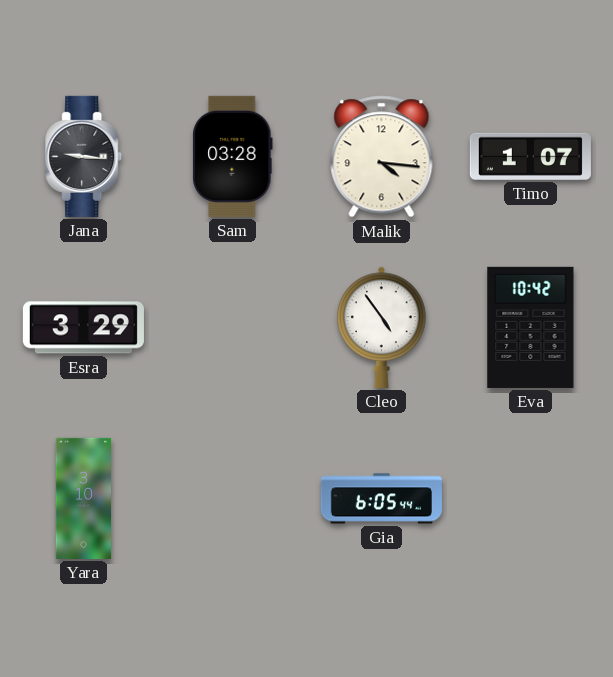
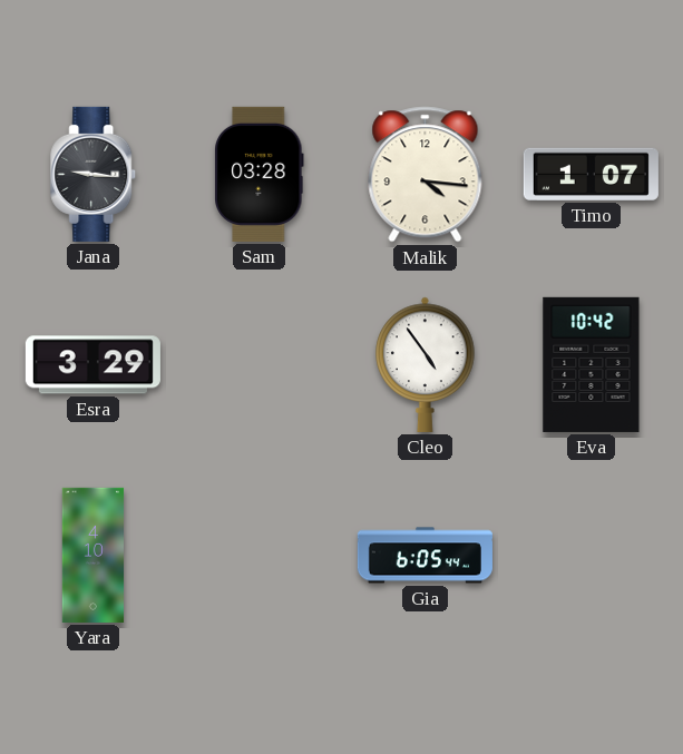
Yara: 3:10 -> 4:10 (94, 555)
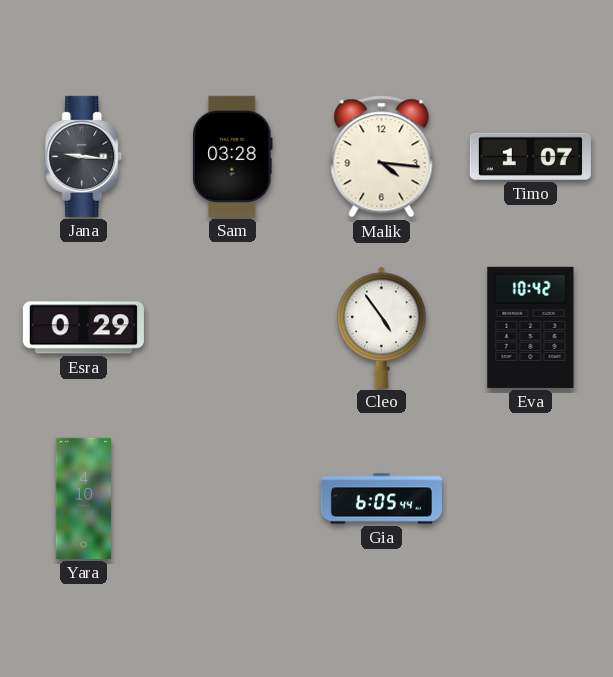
Esra: 3:29 -> 0:29 (83, 328)
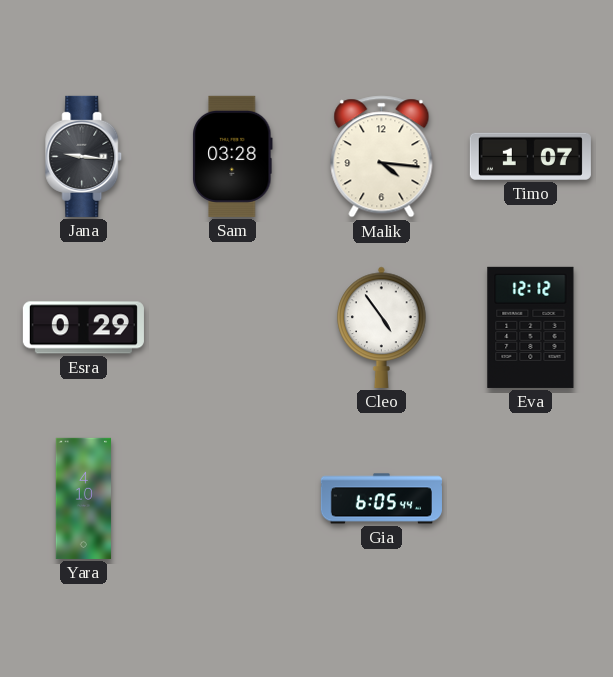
Eva: 10:42 -> 12:12 (531, 327)
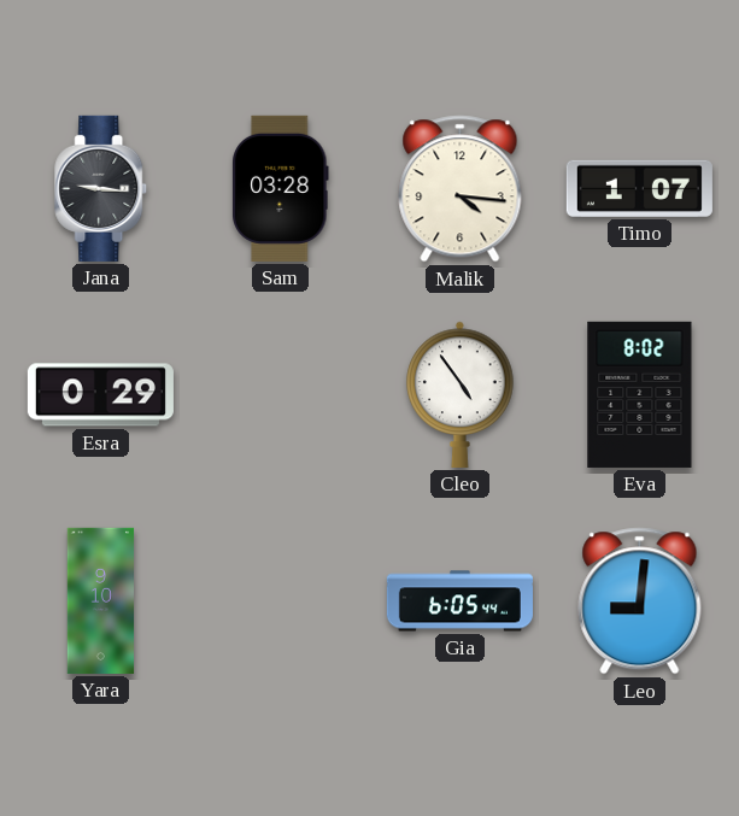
Eva: 12:12 -> 8:02 (640, 394)
Yara: 4:10 -> 9:10 (101, 600)
Leo: none -> 9:01 (640, 601)
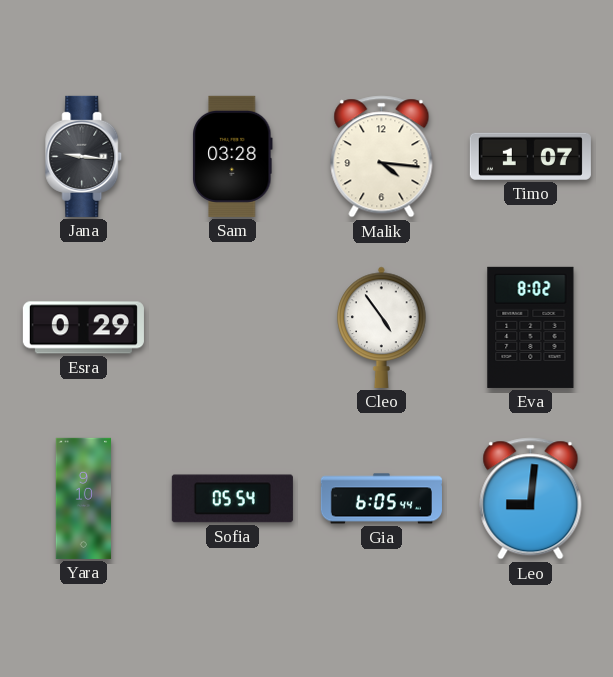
Sofia: none -> 05:54 (232, 499)
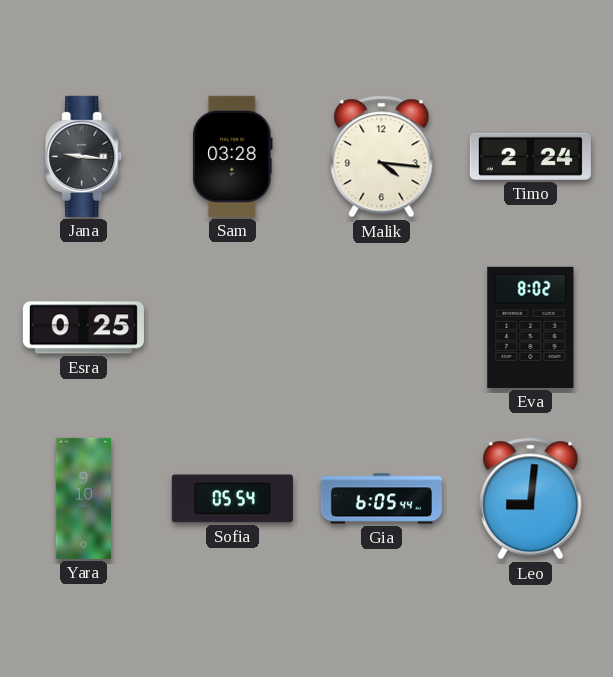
Timo: 1:07 -> 2:24 (530, 156)
Esra: 0:29 -> 0:25 (83, 328)
Cleo: 4:54 -> none (382, 327)
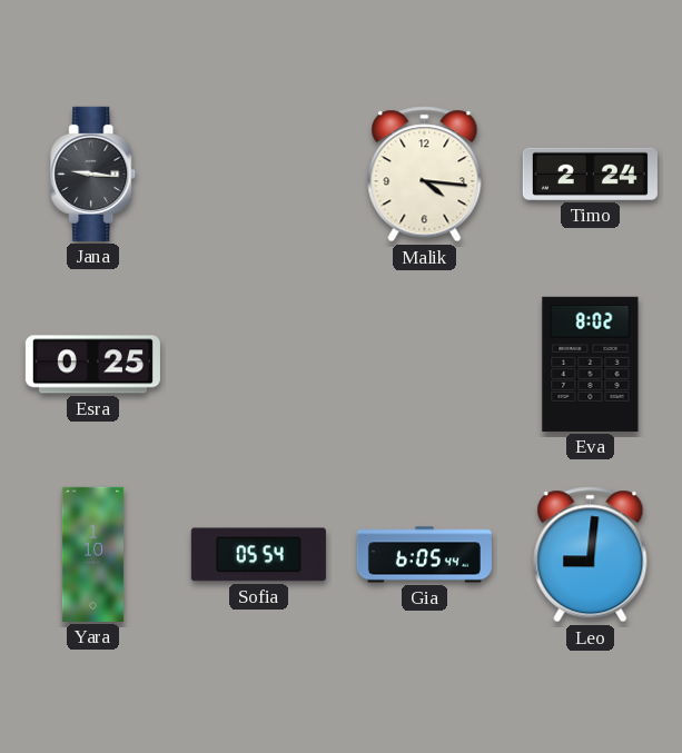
Sam: 03:28 -> none (233, 156)
Yara: 9:10 -> 1:10 (93, 554)
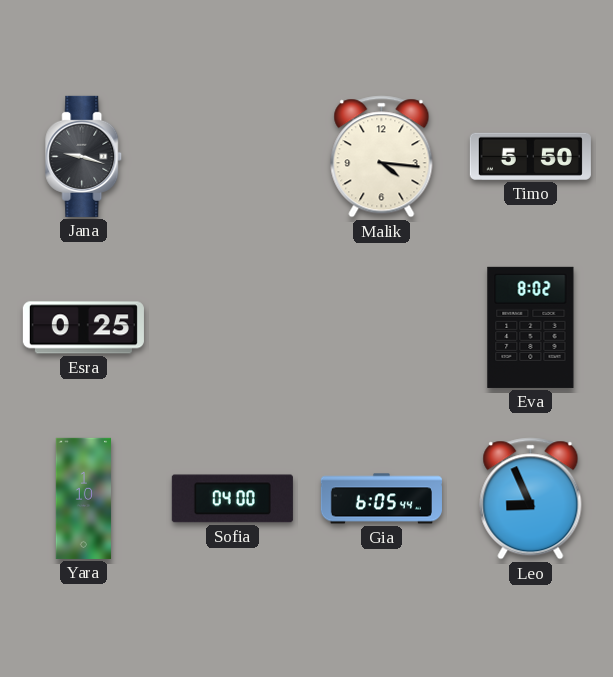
Jana: 9:16 -> 9:18 (84, 156)
Timo: 2:24 -> 5:50 (530, 156)
Sofia: 05:54 -> 04:00 (232, 499)
Leo: 9:01 -> 8:56 (531, 499)
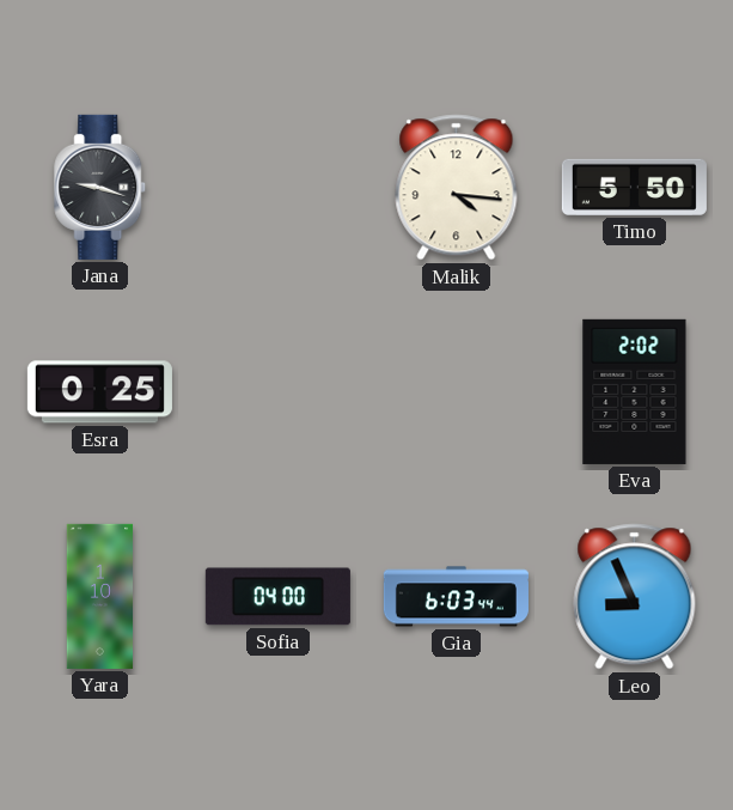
Eva: 8:02 -> 2:02 (635, 391)
Gia: 6:05 -> 6:03 (456, 597)
